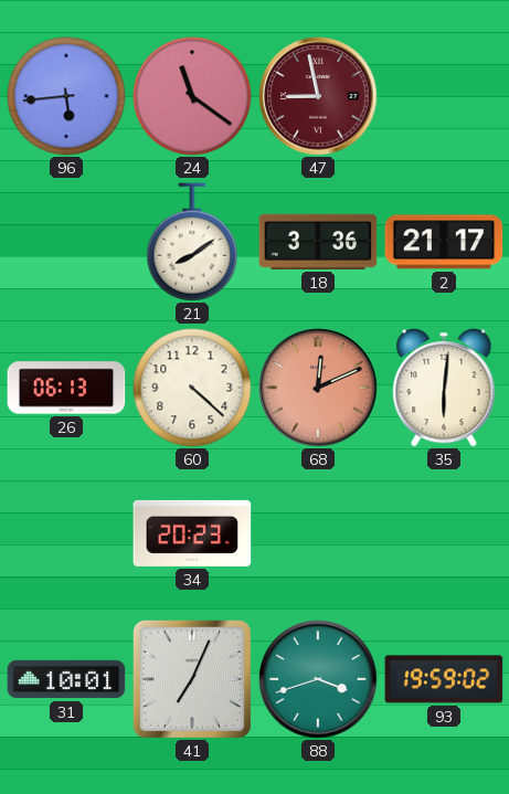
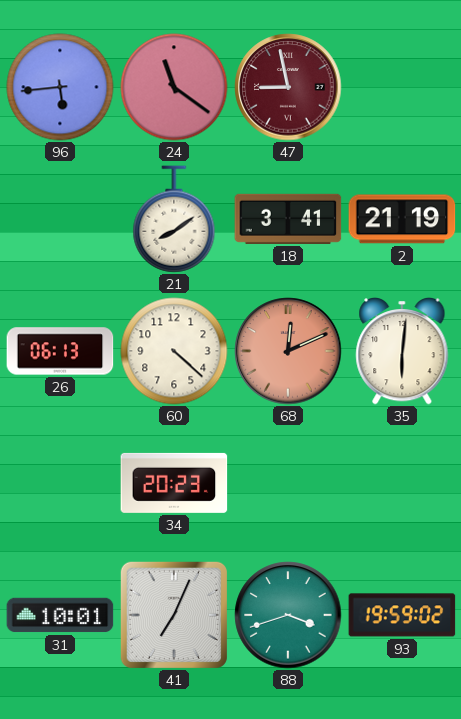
18: 3:36 -> 3:41 (288, 219)
2: 21:17 -> 21:19 (402, 219)
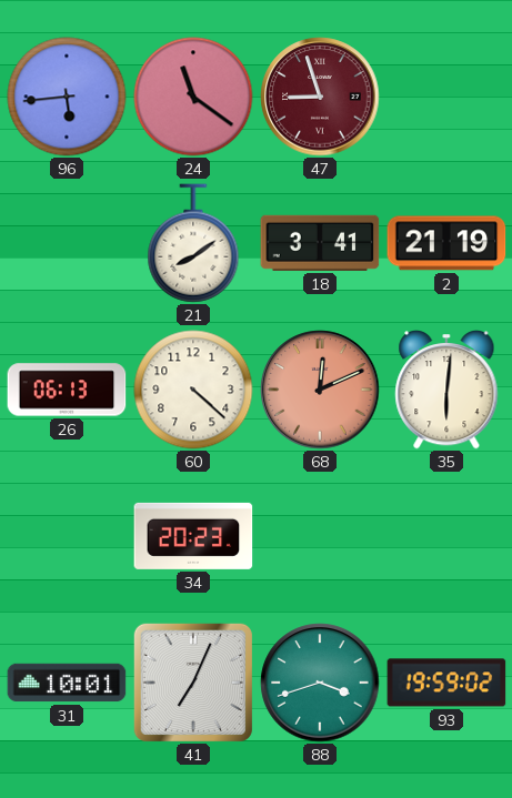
47: 8:58 -> 8:57 (320, 97)
